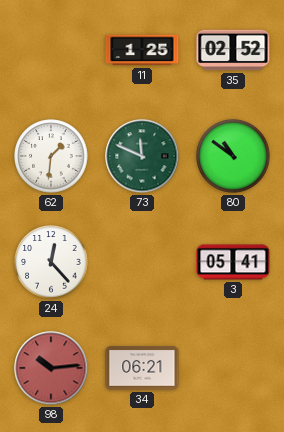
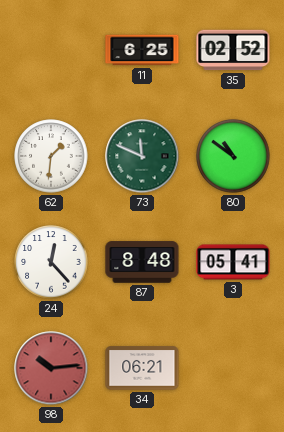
11: 1:25 -> 6:25 (142, 50)
87: none -> 8:48 (142, 262)
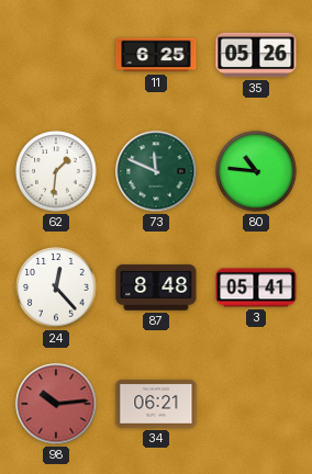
35: 02:52 -> 05:26 (256, 55)
80: 10:51 -> 10:46 (256, 171)
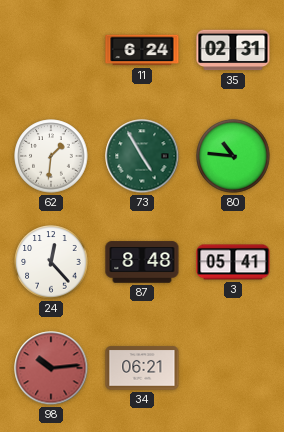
11: 6:25 -> 6:24 (142, 50)
35: 05:26 -> 02:31 (233, 50)
73: 11:49 -> 4:55 (142, 156)
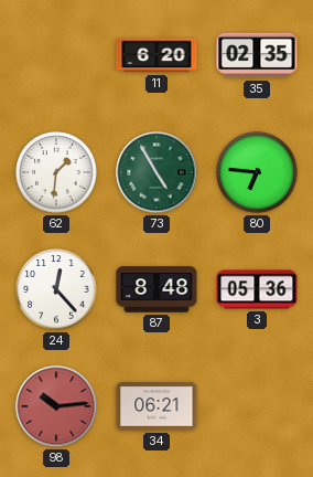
11: 6:24 -> 6:20 (156, 55)
35: 02:31 -> 02:35 (257, 55)
80: 10:46 -> 6:46 (257, 172)
3: 05:41 -> 05:36 (257, 289)
